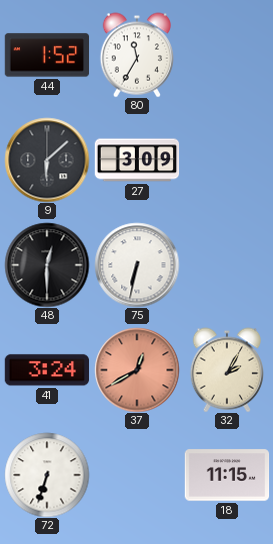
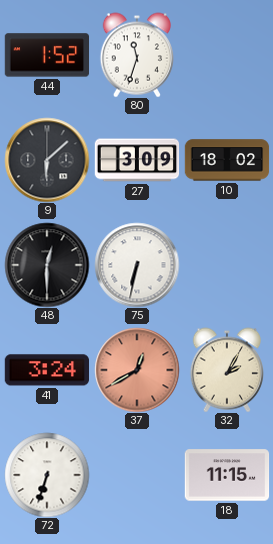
80: 11:35 -> 11:33 (136, 55)
10: none -> 18:02 (227, 160)
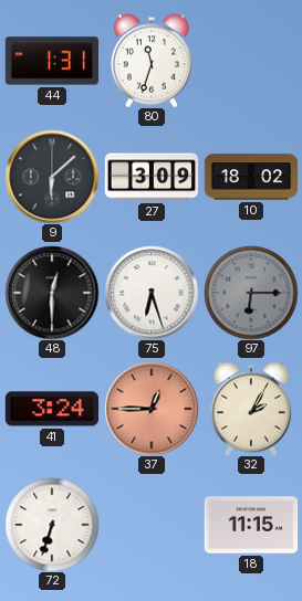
44: 1:52 -> 1:31 (51, 61)
75: 6:32 -> 6:27 (152, 293)
97: none -> 6:15 (251, 293)
37: 12:40 -> 12:45 (152, 409)
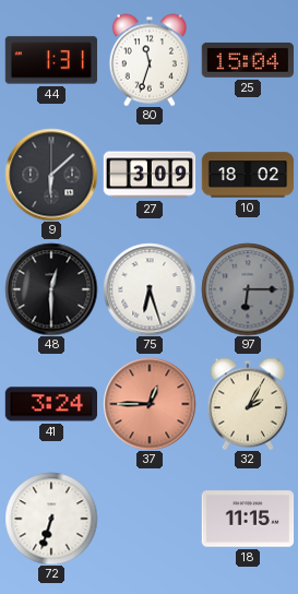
25: none -> 15:04 (247, 60)
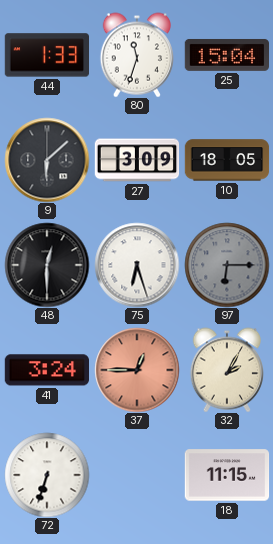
44: 1:31 -> 1:33 (46, 55)
10: 18:02 -> 18:05 (227, 160)
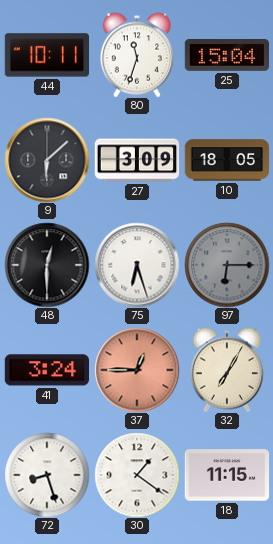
44: 1:33 -> 10:11 (46, 55)
32: 2:05 -> 7:05 (226, 370)
72: 6:33 -> 8:27 (47, 475)
30: none -> 1:21 (137, 475)
